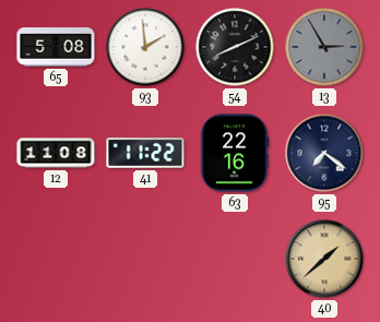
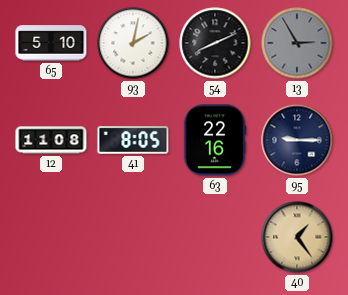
65: 5:08 -> 5:10 (51, 43)
93: 1:59 -> 2:02 (133, 43)
41: 11:22 -> 8:05 (133, 140)
95: 7:21 -> 9:15 (297, 140)
40: 1:38 -> 1:24 (297, 237)
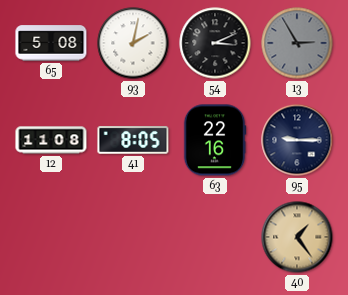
65: 5:10 -> 5:08 (51, 43)
54: 8:11 -> 3:11 (215, 43)
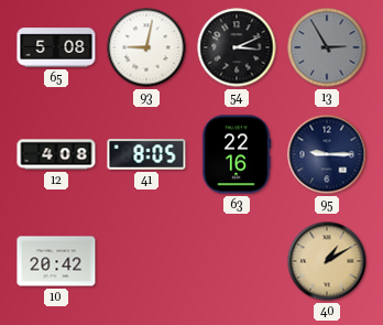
93: 2:02 -> 9:02 (146, 47)
12: 11:08 -> 4:08 (56, 154)
10: none -> 20:42 (56, 261)
40: 1:24 -> 1:10 (327, 261)
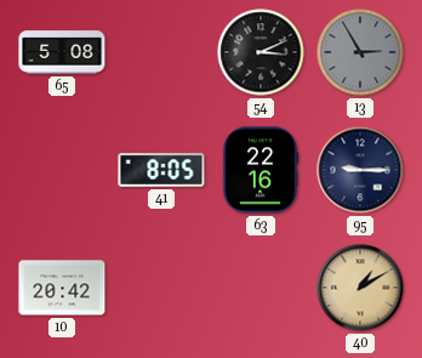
93: 9:02 -> none (146, 47)
12: 4:08 -> none (56, 154)
